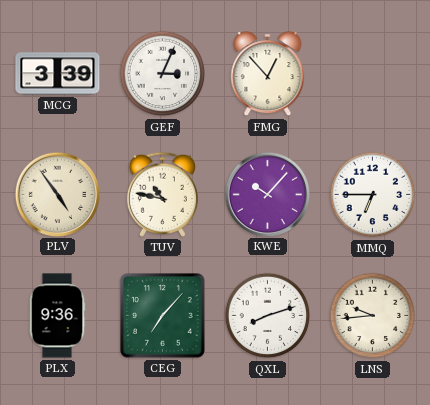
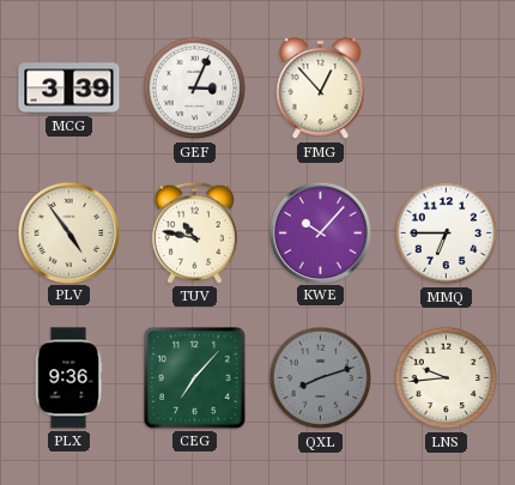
QXL dial: white -> grey (321, 378)
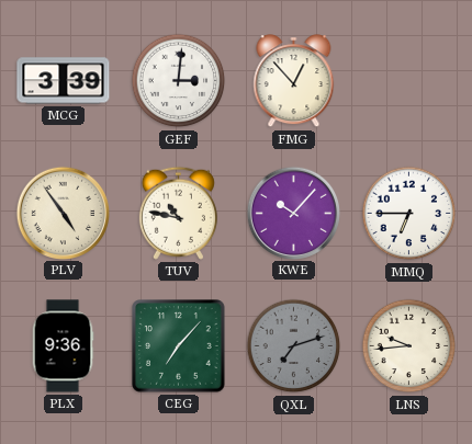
GEF: 3:04 -> 3:01 (179, 81)
QXL: 8:12 -> 7:12 (294, 346)
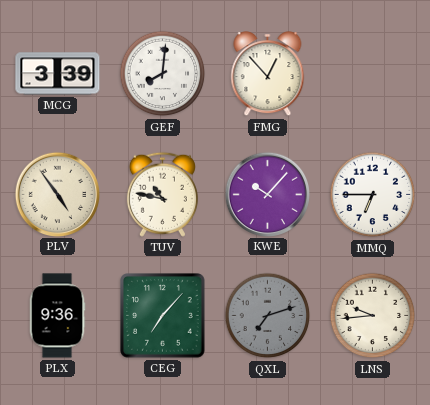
GEF: 3:01 -> 8:01 (163, 74)
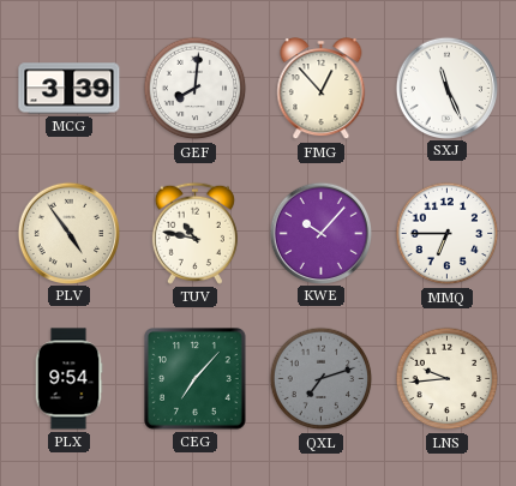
SXJ: none -> 11:26 (446, 88)
PLX: 9:36 -> 9:54 (68, 379)
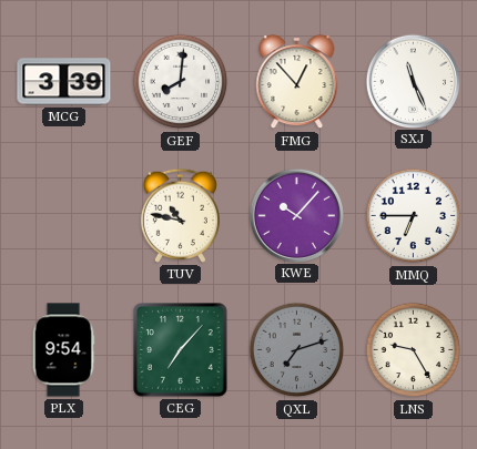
PLV: 4:54 -> none (68, 233)
LNS: 9:44 -> 9:25 (414, 350)
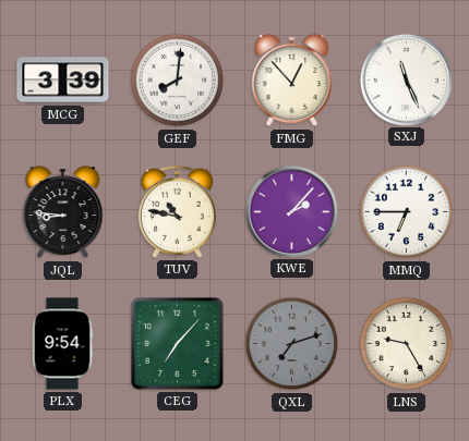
JQL: none -> 8:46 (63, 212)
KWE: 10:07 -> 2:07 (291, 211)
